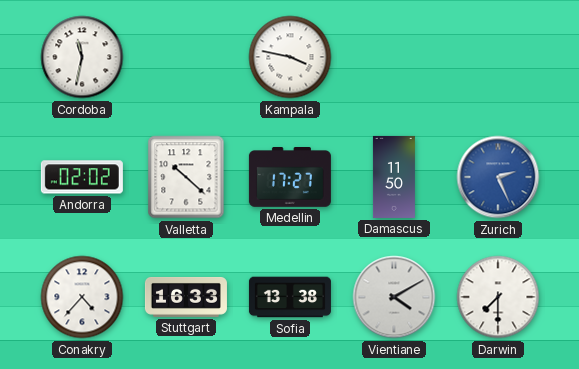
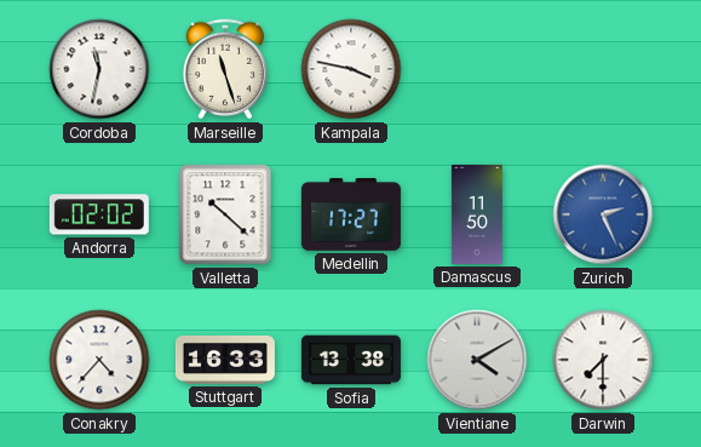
Marseille: none -> 11:27 (225, 69)
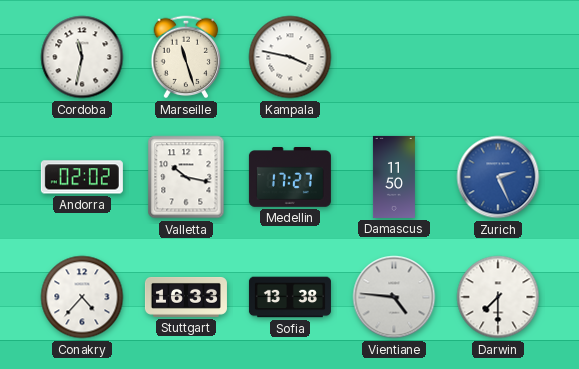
Valletta: 10:22 -> 10:17 (186, 177)
Vientiane: 4:10 -> 4:46 (394, 297)
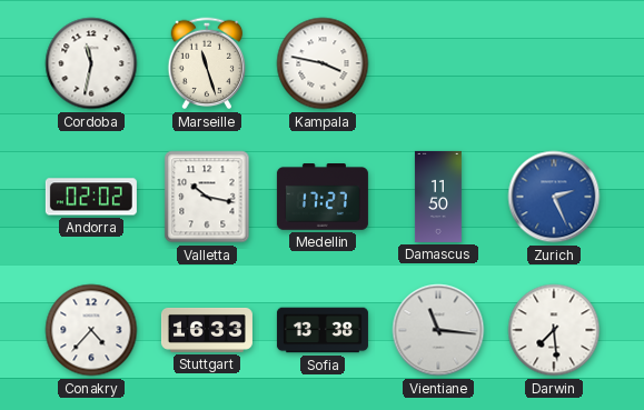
Vientiane: 4:46 -> 11:16 (438, 330)
Darwin: 7:30 -> 7:29 (554, 330)
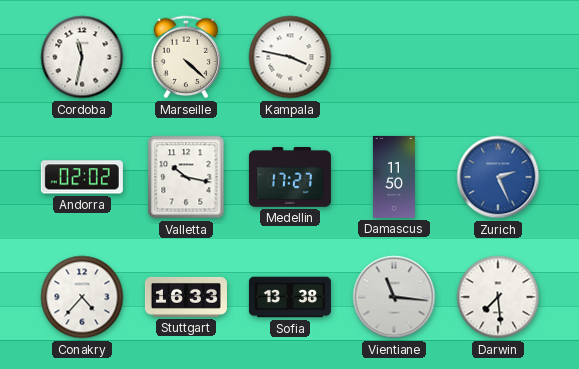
Marseille: 11:27 -> 4:22 (186, 57)
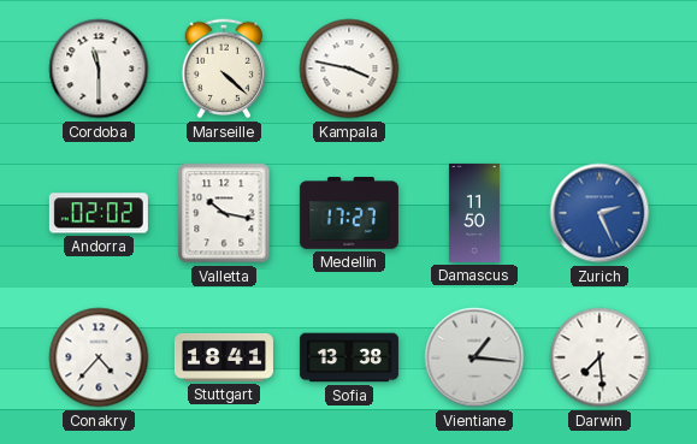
Cordoba: 11:32 -> 11:30 (99, 69)
Stuttgart: 16:33 -> 18:41 (224, 357)
Vientiane: 11:16 -> 1:16 (474, 357)
